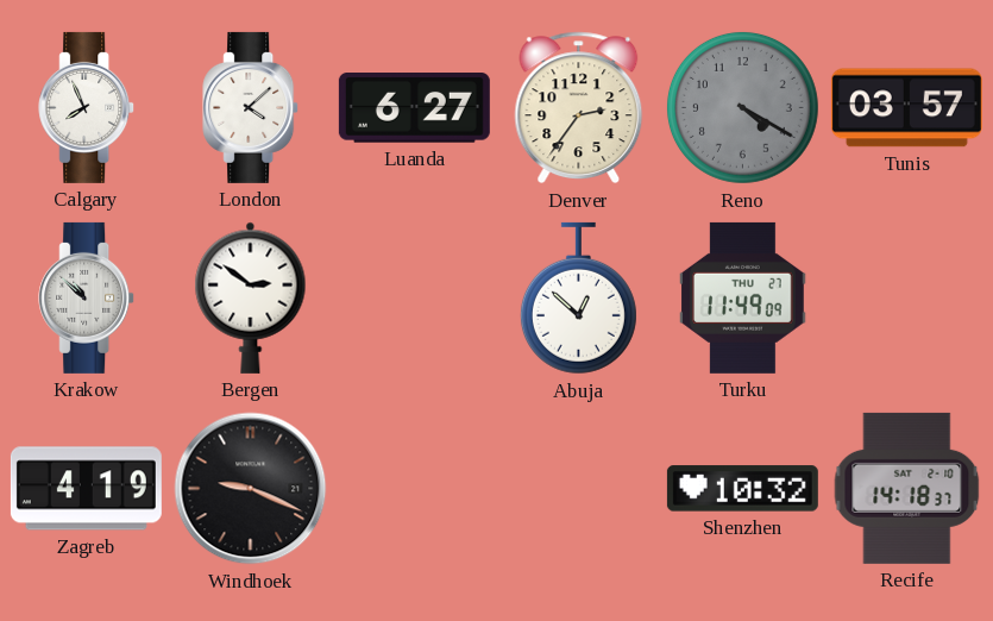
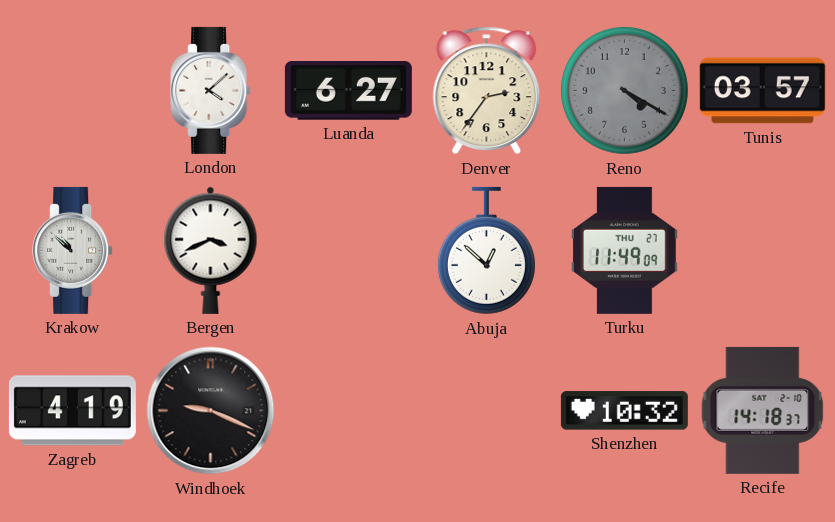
Calgary: 7:56 -> none (87, 107)
Bergen: 2:51 -> 3:41 (211, 250)
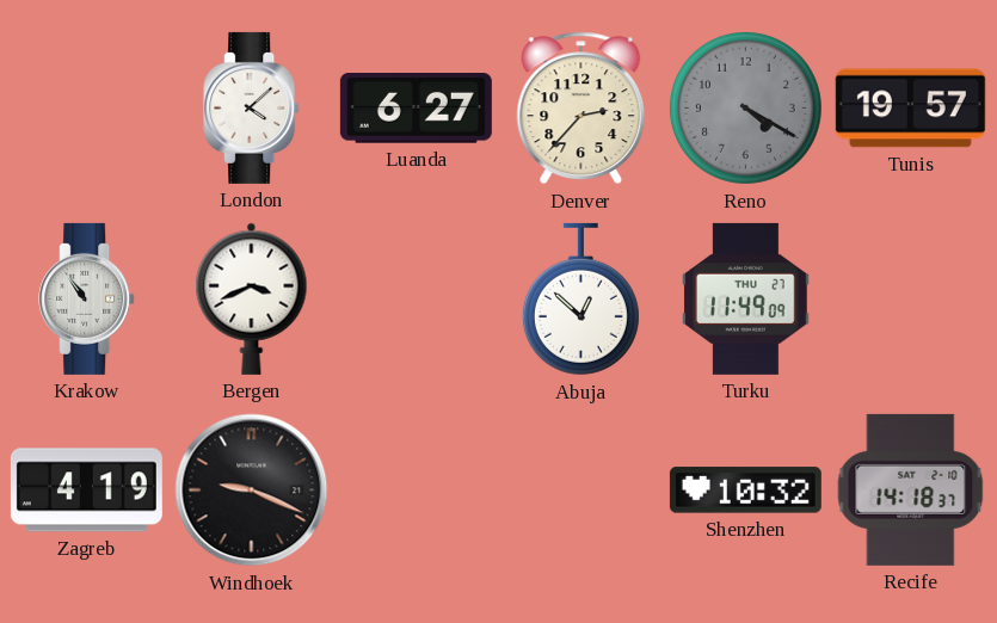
Denver: 2:36 -> 2:37 (581, 109)
Tunis: 03:57 -> 19:57 (910, 109)
Krakow: 10:52 -> 10:54 (87, 298)
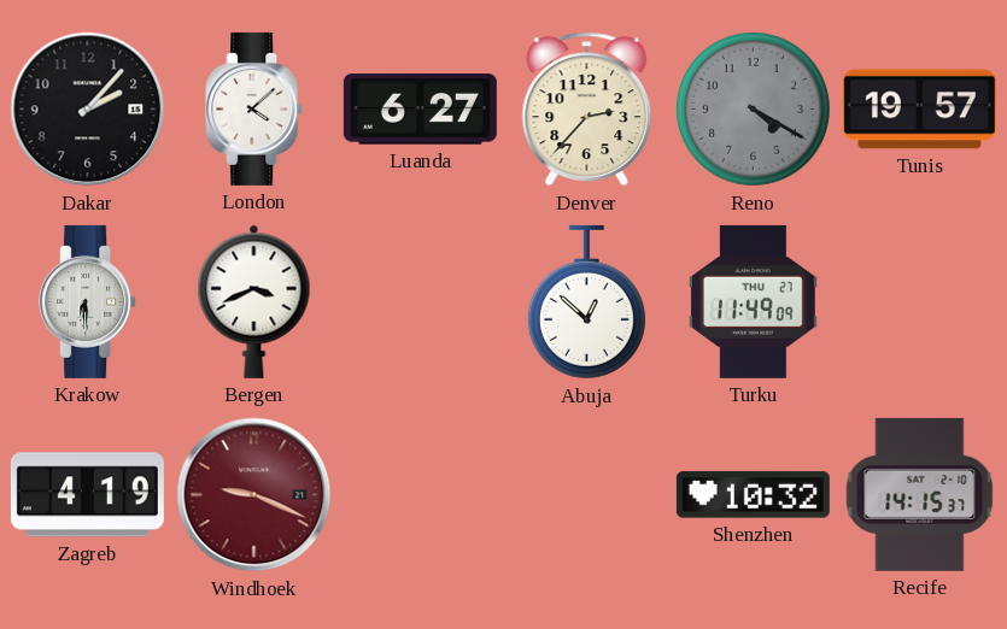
Dakar: none -> 2:07 (88, 110)
Krakow: 10:54 -> 6:30 (88, 301)
Windhoek dial: black -> burgundy (254, 495)
Recife: 14:18 -> 14:15 (920, 494)
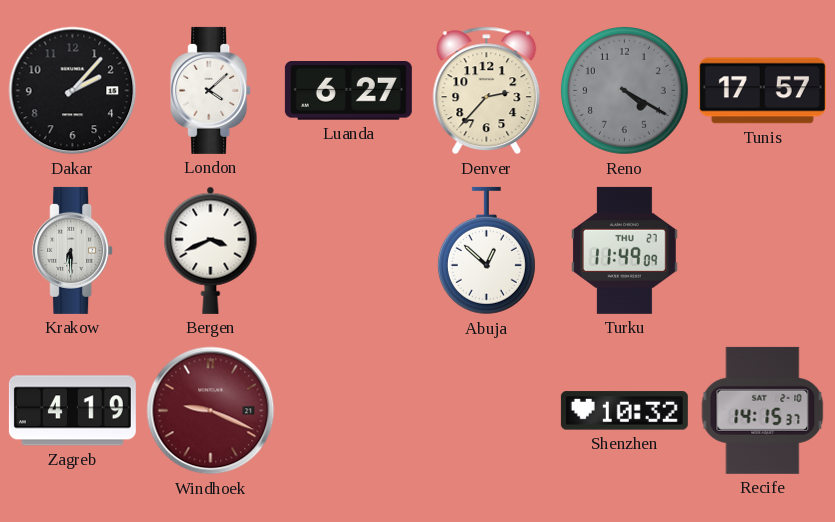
Tunis: 19:57 -> 17:57 (762, 91)
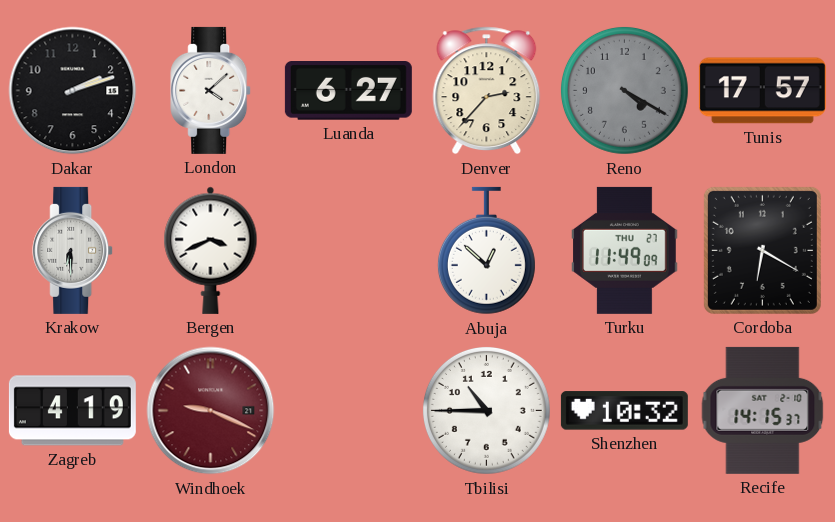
Dakar: 2:07 -> 2:12 (73, 91)
Cordoba: none -> 6:20 (762, 250)
Tbilisi: none -> 10:45 (486, 410)
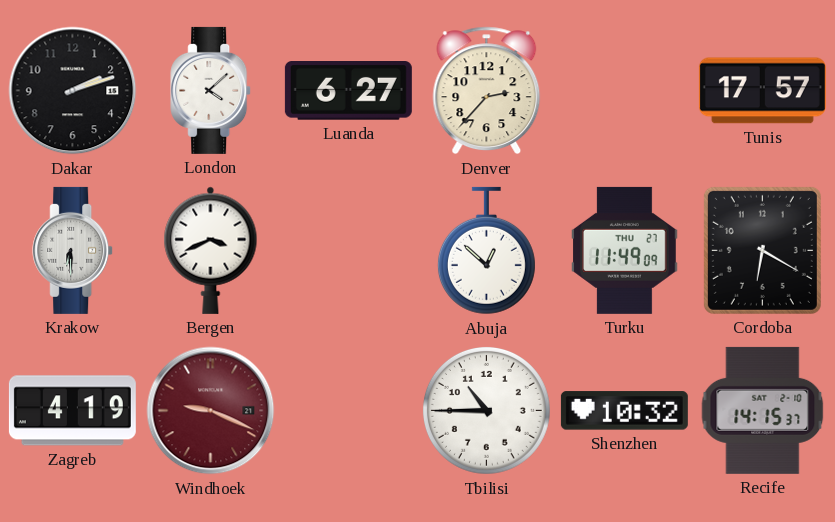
Reno: 4:20 -> none (624, 90)
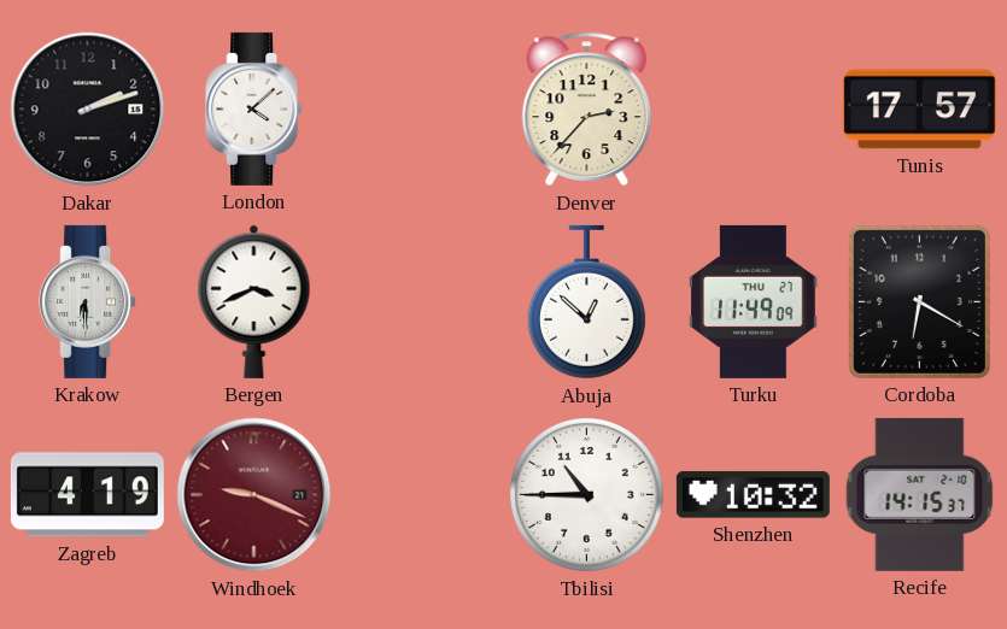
Luanda: 6:27 -> none (348, 91)
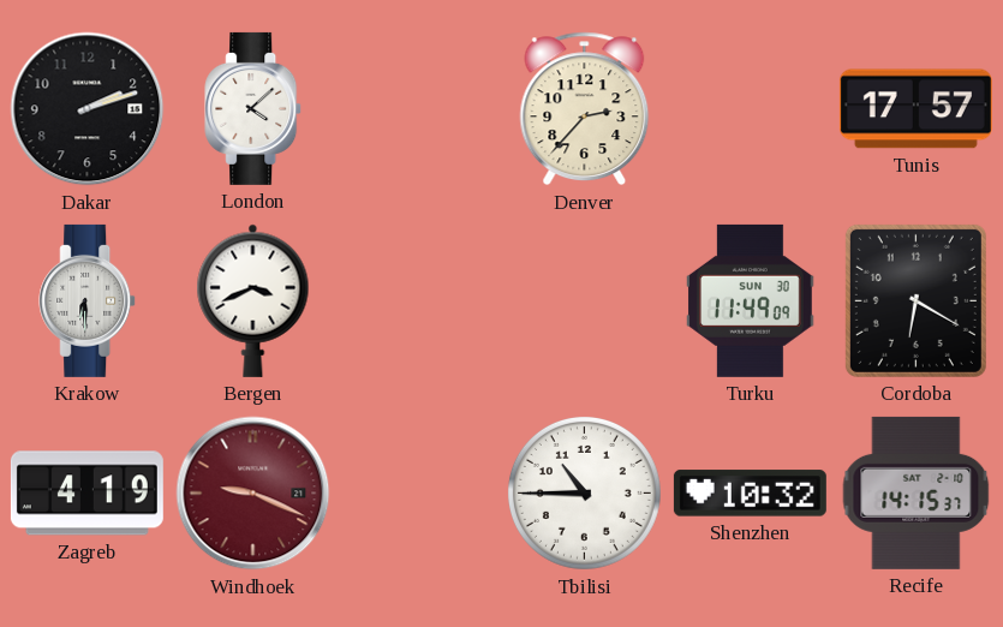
Abuja: 12:52 -> none (586, 302)
Turku date: THU 27 -> SUN 30 (751, 300)
